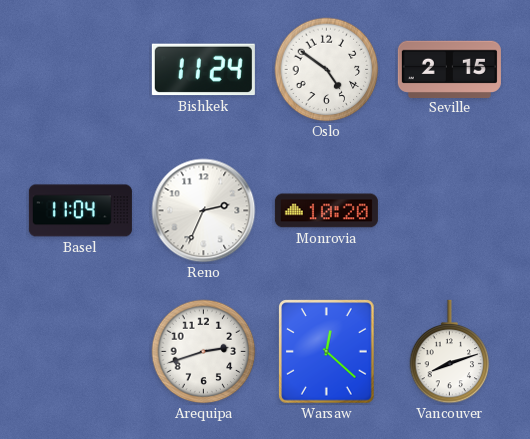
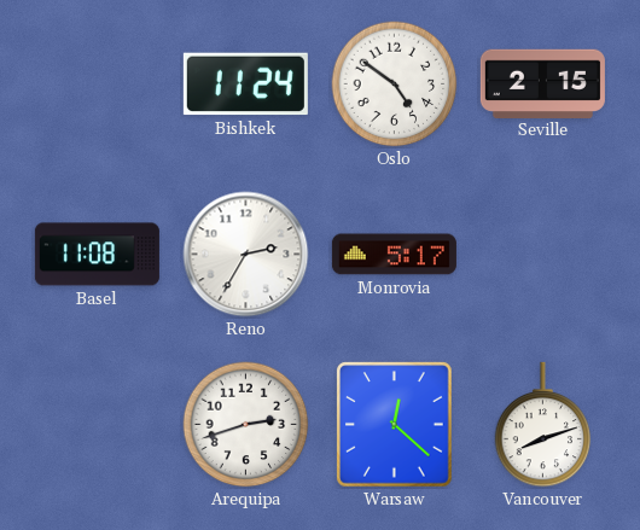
Basel: 11:04 -> 11:08 (97, 255)
Reno: 2:34 -> 2:35 (246, 255)
Monrovia: 10:20 -> 5:17 (394, 255)
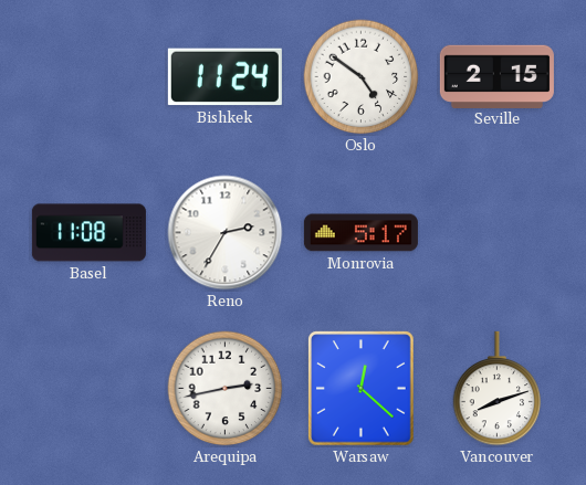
Arequipa: 2:42 -> 2:43 (226, 389)
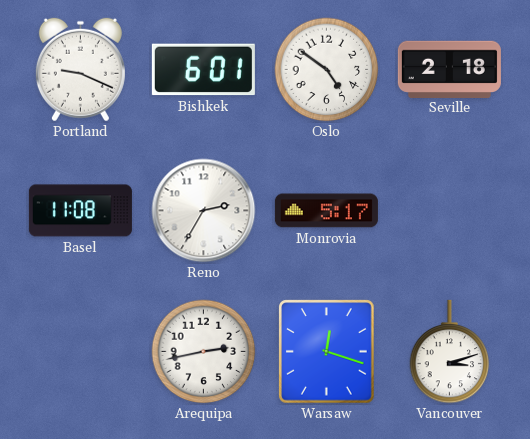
Portland: none -> 9:19 (80, 70)
Bishkek: 11:24 -> 6:01 (203, 70)
Seville: 2:15 -> 2:18 (449, 69)
Warsaw: 12:22 -> 12:18 (327, 352)
Vancouver: 8:12 -> 3:12 (450, 352)
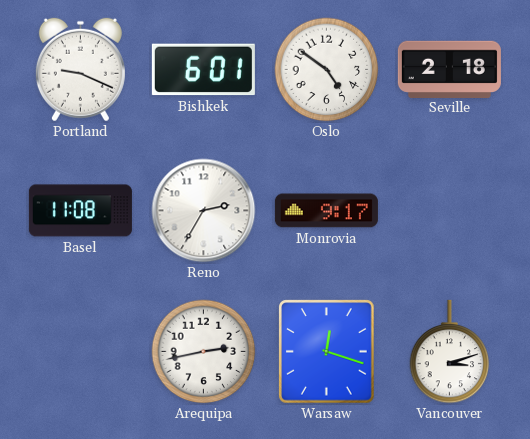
Monrovia: 5:17 -> 9:17 (326, 211)
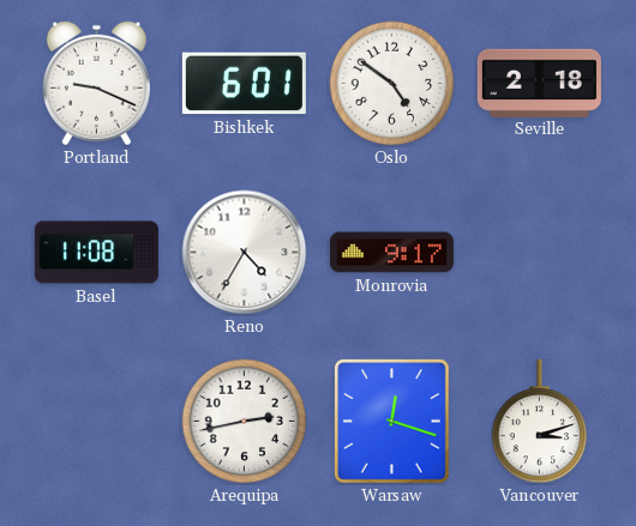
Reno: 2:35 -> 4:35 (245, 253)
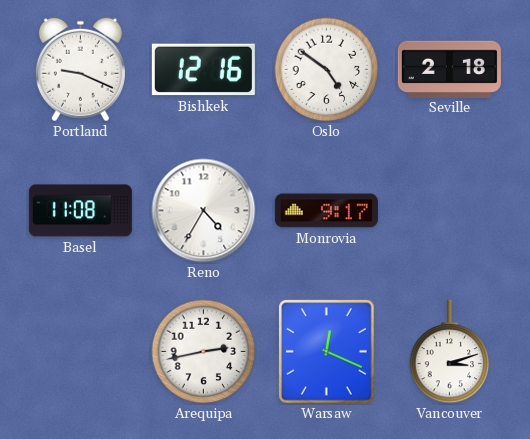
Bishkek: 6:01 -> 12:16 (203, 70)
Warsaw: 12:18 -> 12:19 (327, 352)
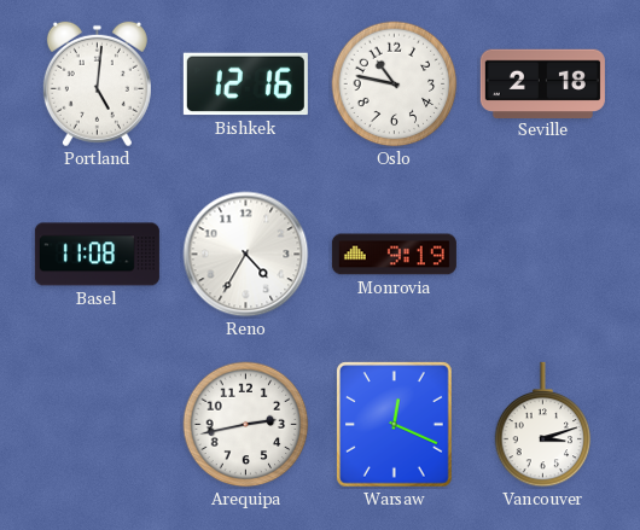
Portland: 9:19 -> 5:01 (97, 85)
Oslo: 4:51 -> 10:47 (395, 85)
Monrovia: 9:17 -> 9:19 (394, 255)
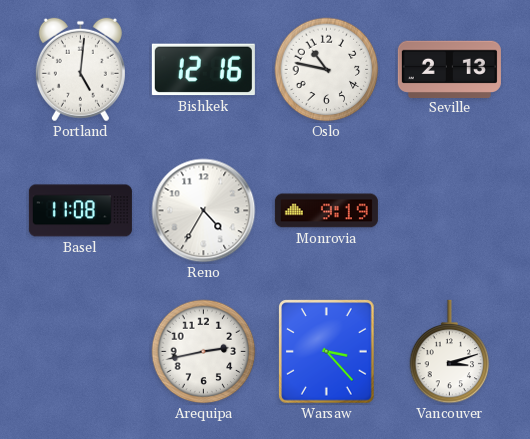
Seville: 2:18 -> 2:13 (449, 69)
Warsaw: 12:19 -> 3:23 (327, 352)
